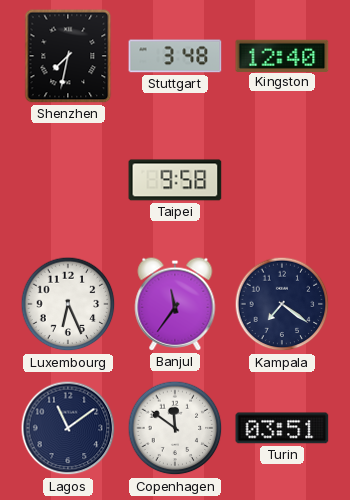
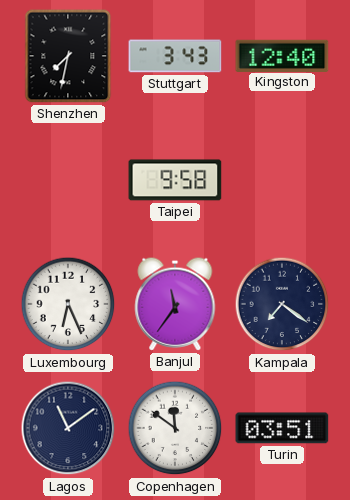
Stuttgart: 3:48 -> 3:43 (175, 56)
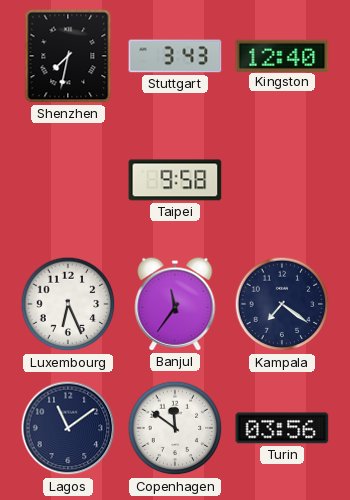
Turin: 03:51 -> 03:56 (282, 428)
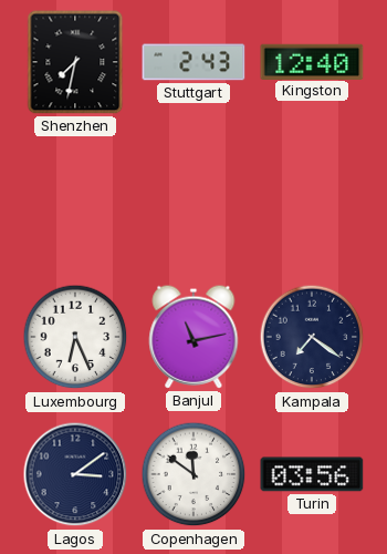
Stuttgart: 3:43 -> 2:43 (193, 62)
Taipei: 9:58 -> none (175, 180)
Banjul: 11:36 -> 11:13 (193, 337)
Lagos: 11:09 -> 3:09 (75, 474)
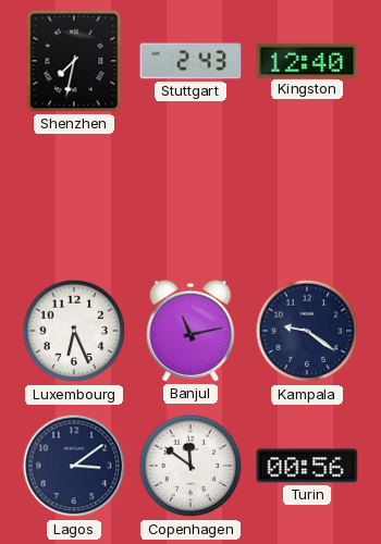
Kampala: 7:21 -> 9:21 (307, 331)
Turin: 03:56 -> 00:56 (307, 466)
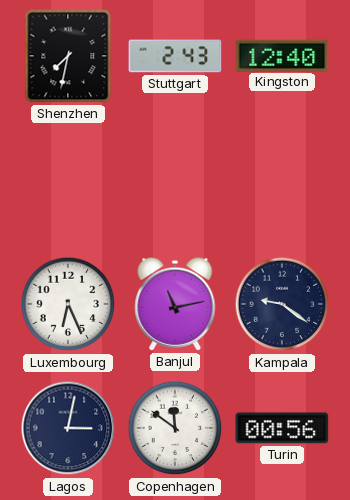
Lagos: 3:09 -> 3:02 (68, 428)
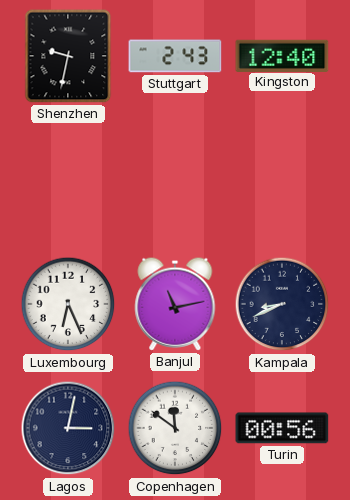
Shenzhen: 7:32 -> 9:32 (68, 56)
Kampala: 9:21 -> 8:41 (282, 304)
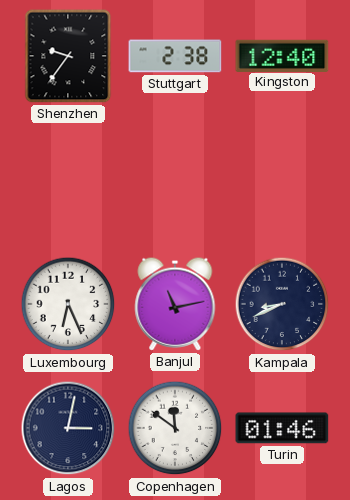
Shenzhen: 9:32 -> 9:36 (68, 56)
Stuttgart: 2:43 -> 2:38 (175, 56)
Turin: 00:56 -> 01:46 (282, 428)
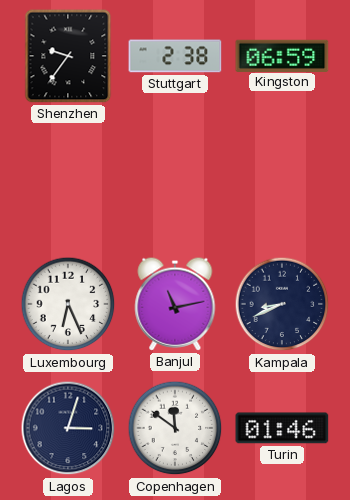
Kingston: 12:40 -> 06:59 (282, 55)
Lagos: 3:02 -> 3:03 (68, 428)
